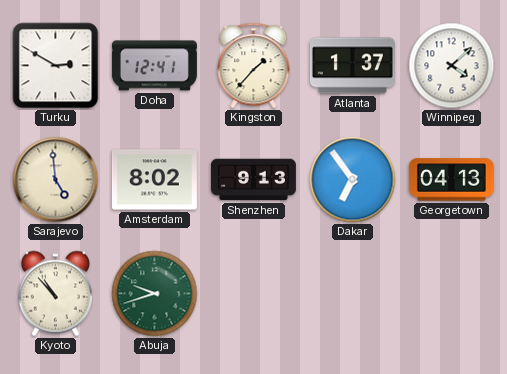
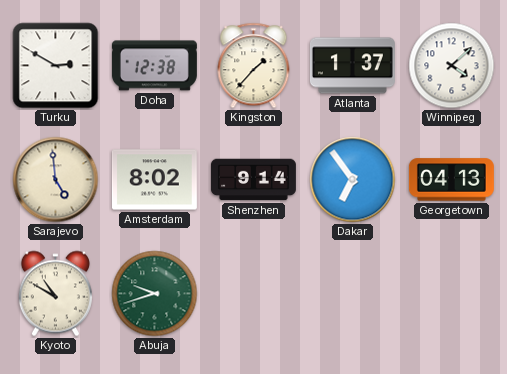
Doha: 12:41 -> 12:38 (154, 66)
Shenzhen: 9:13 -> 9:14 (253, 180)
Kyoto: 10:53 -> 10:50 (55, 294)
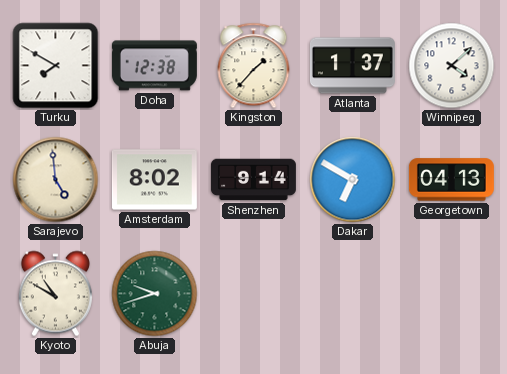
Turku: 2:50 -> 7:50 (56, 66)
Dakar: 6:54 -> 6:50 (353, 180)
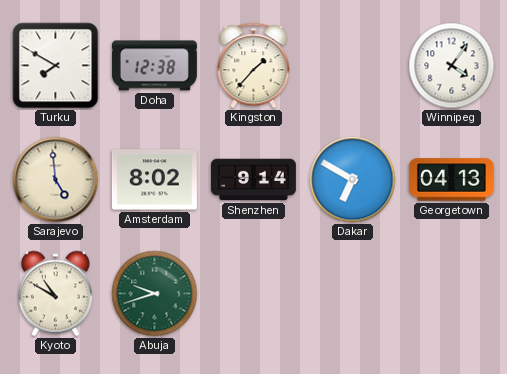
Atlanta: 1:37 -> none (352, 66)
Winnipeg: 4:08 -> 4:06 (452, 66)
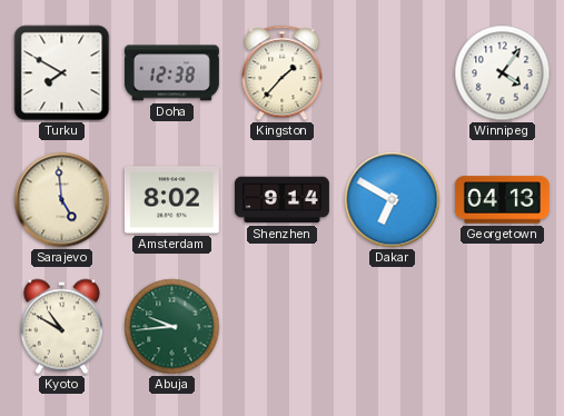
Abuja: 9:42 -> 9:44 (172, 327)
